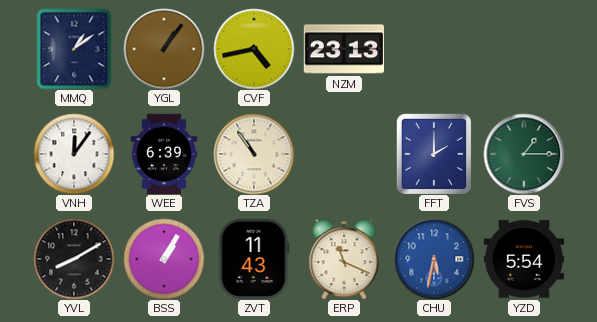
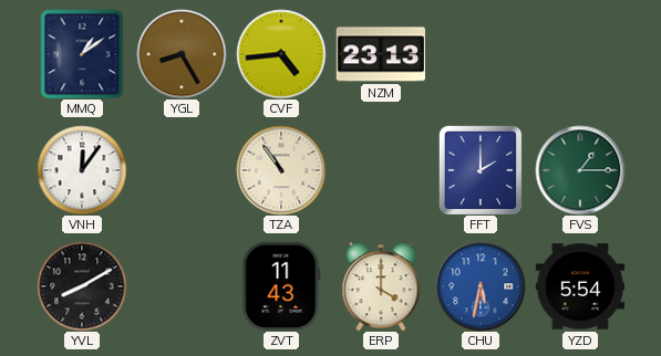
YGL: 1:06 -> 8:25 (182, 54)
CVF: 4:43 -> 4:44 (281, 54)
WEE: 6:39 -> none (164, 154)
BSS: 1:05 -> none (164, 259)
ERP: 11:19 -> 4:00 (381, 286)
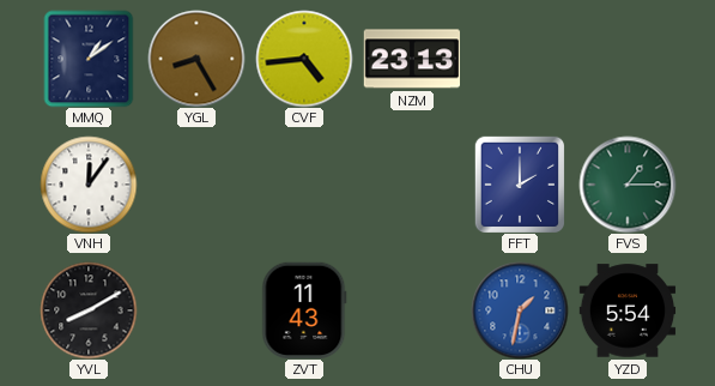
TZA: 10:54 -> none (281, 170)
ERP: 4:00 -> none (381, 286)
CHU: 5:32 -> 1:32 (520, 310)
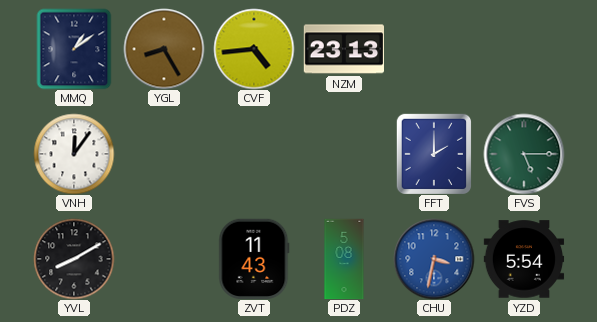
FVS: 1:15 -> 5:15 (524, 154)
PDZ: none -> 5:08 (344, 259)
CHU: 1:32 -> 3:32 (434, 259)
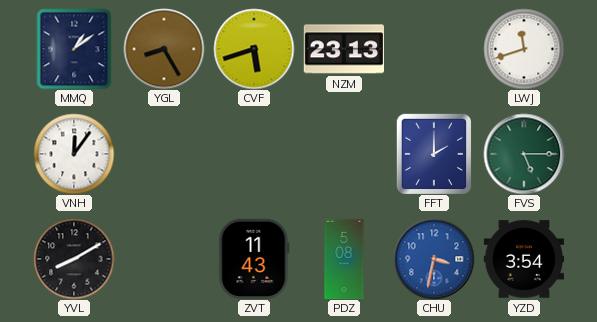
CVF: 4:44 -> 5:42 (254, 49)
LWJ: none -> 11:42 (524, 49)
YZD: 5:54 -> 3:54 (524, 259)
